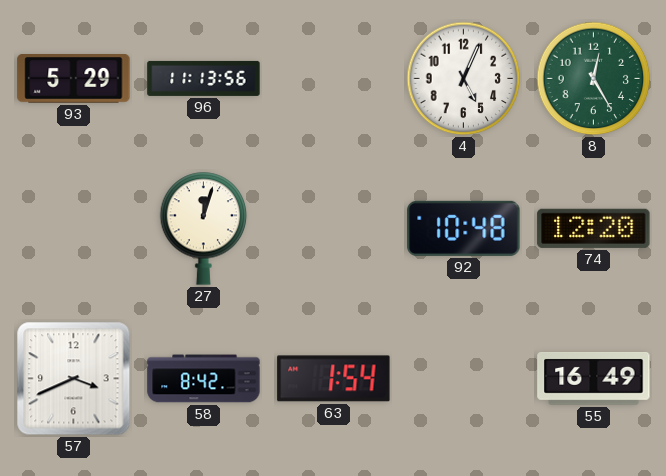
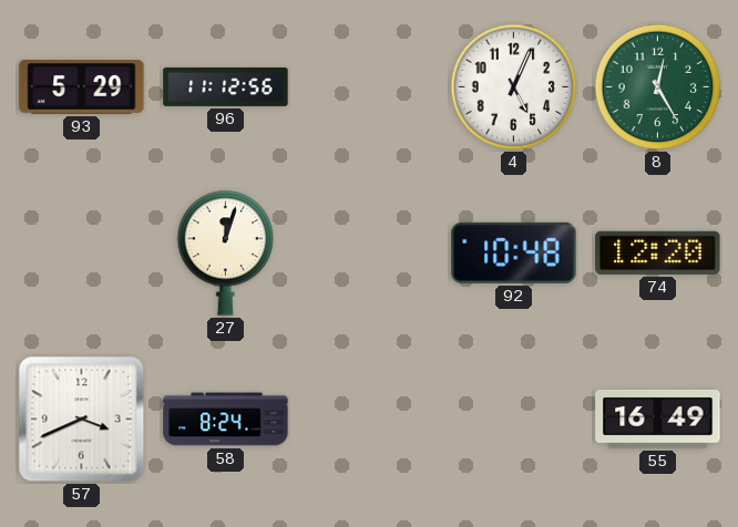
96: 11:13 -> 11:12 (226, 86)
58: 8:42 -> 8:24 (226, 420)
63: 1:54 -> none (334, 379)
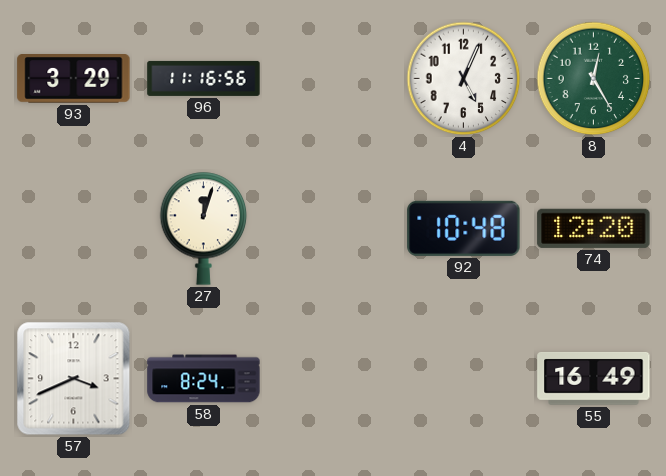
93: 5:29 -> 3:29 (74, 79)
96: 11:12 -> 11:16 (204, 78)
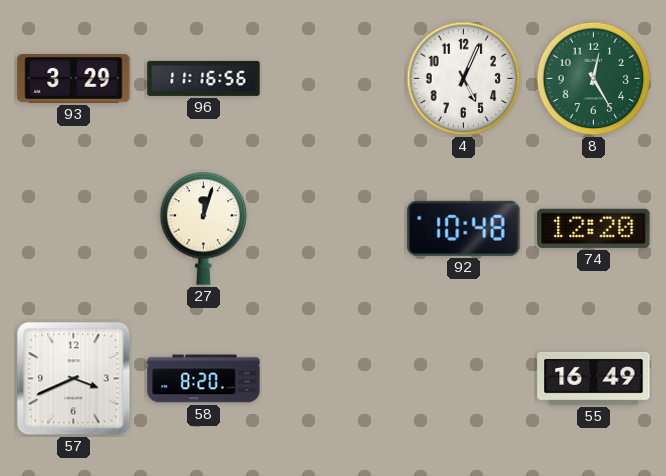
58: 8:24 -> 8:20 (204, 379)
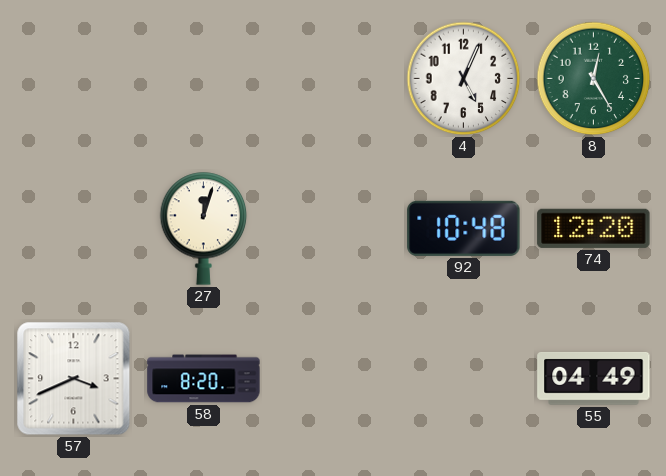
93: 3:29 -> none (74, 79)
96: 11:16 -> none (204, 78)
55: 16:49 -> 04:49 (594, 379)
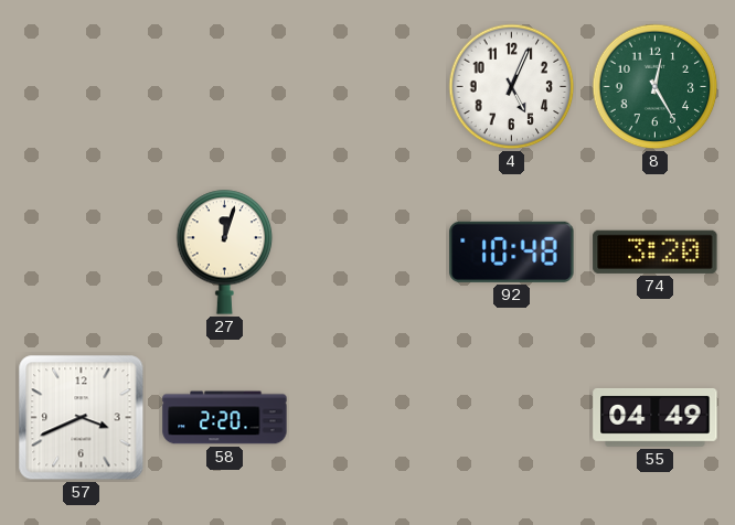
74: 12:20 -> 3:20 (656, 251)
58: 8:20 -> 2:20 (225, 418)
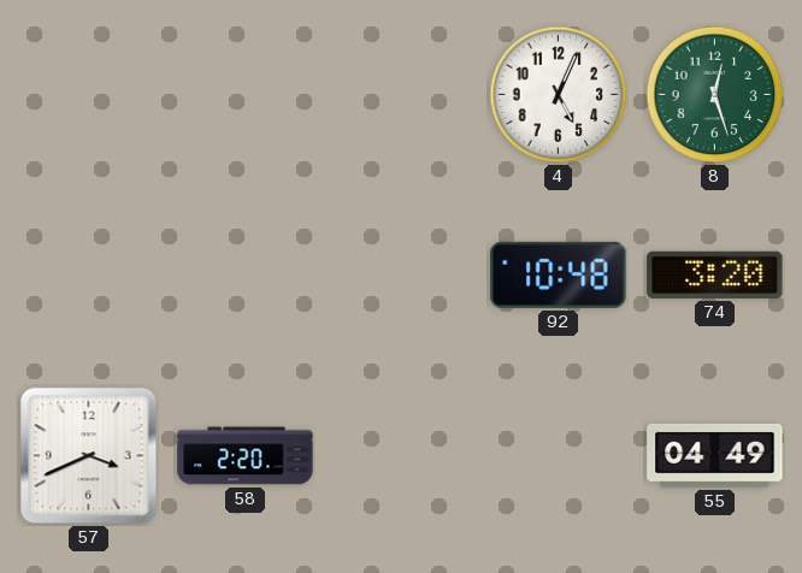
8: 12:25 -> 12:27 (715, 95)
27: 12:03 -> none (225, 251)
